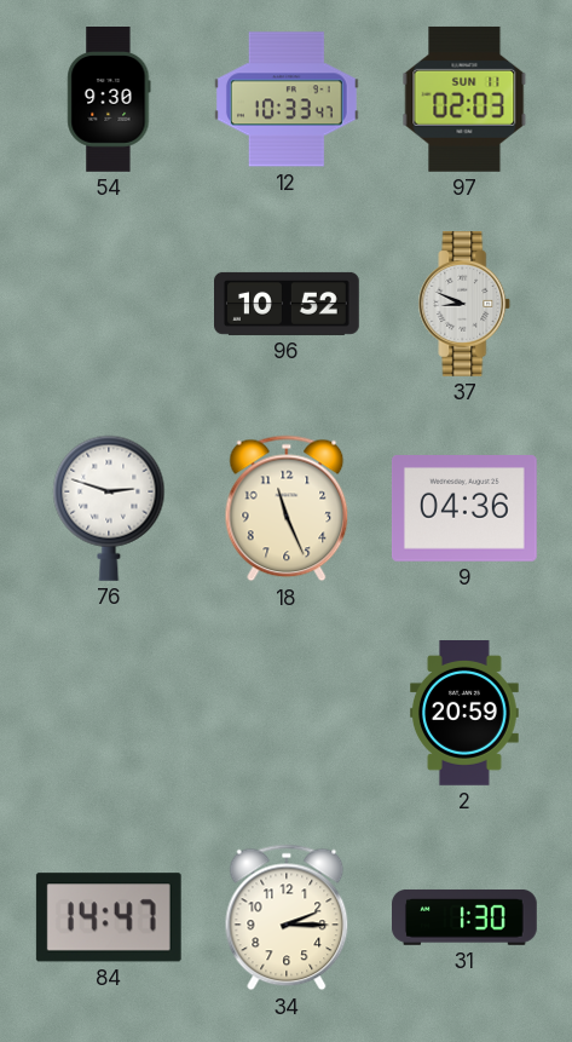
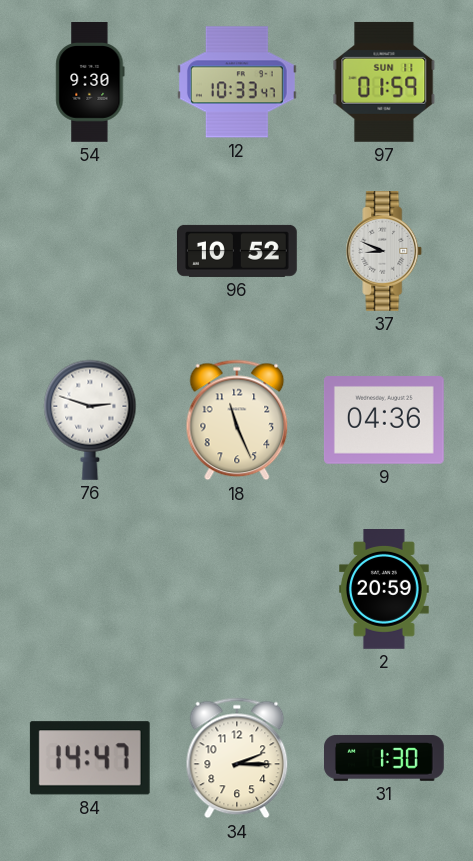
97: 02:03 -> 01:59 (384, 82)
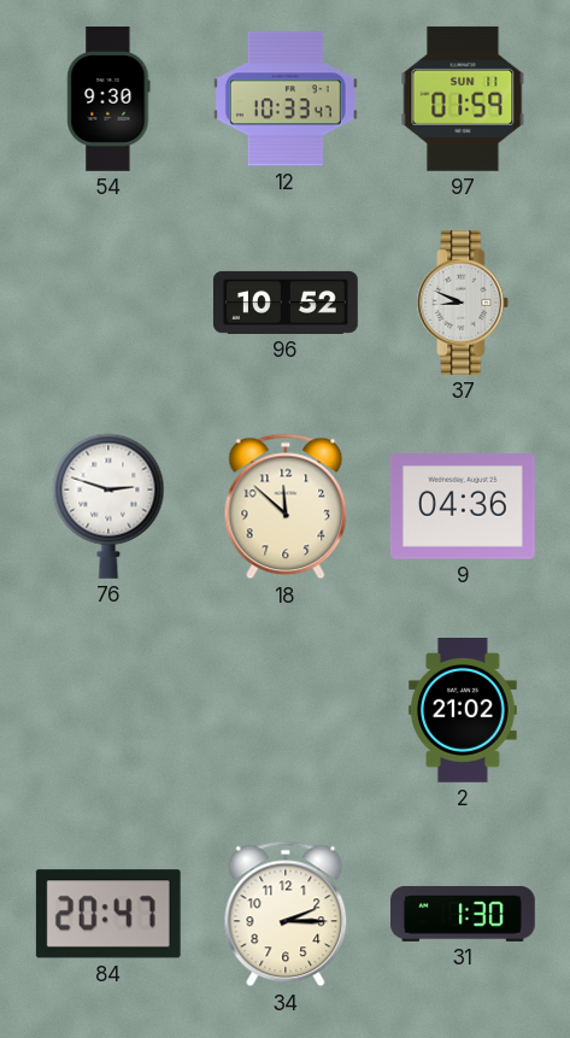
18: 11:26 -> 11:52 (286, 506)
2: 20:59 -> 21:02 (464, 711)
84: 14:47 -> 20:47 (108, 914)
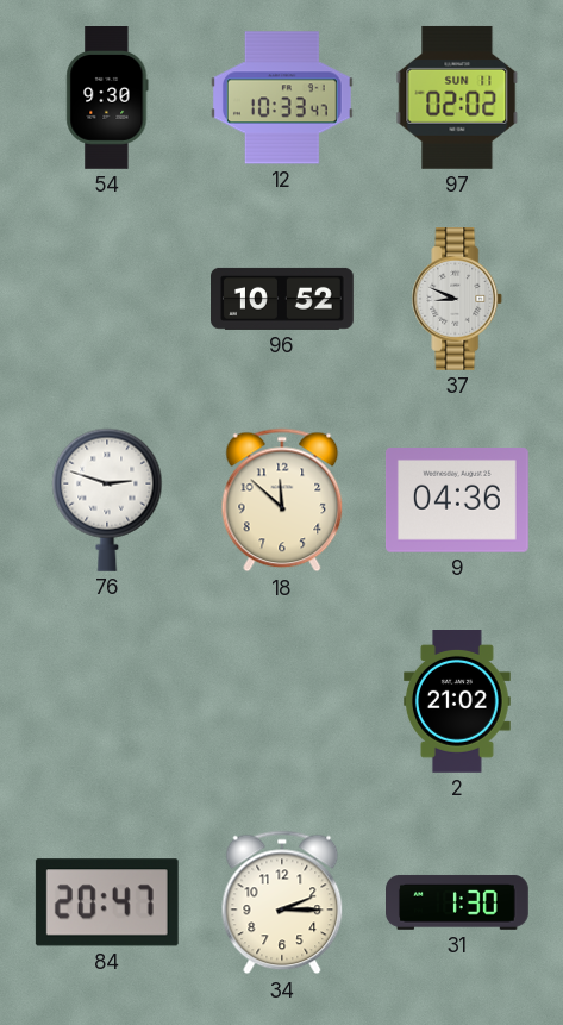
97: 01:59 -> 02:02 (457, 98)
